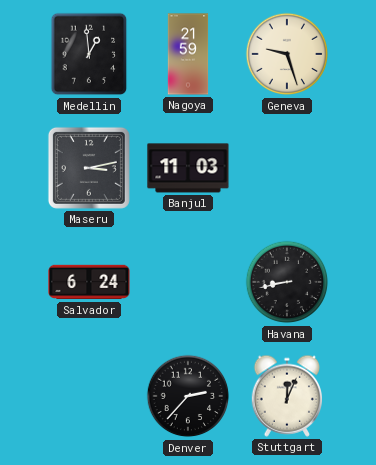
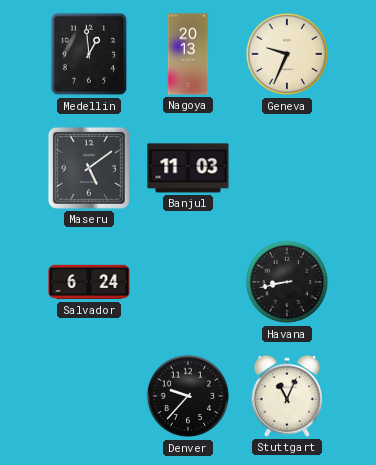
Nagoya: 21:59 -> 20:13 (188, 54)
Geneva: 9:27 -> 9:34 (287, 54)
Maseru: 3:13 -> 5:09 (89, 168)
Denver: 2:37 -> 9:37 (188, 396)
Stuttgart: 12:04 -> 11:04 (286, 396)
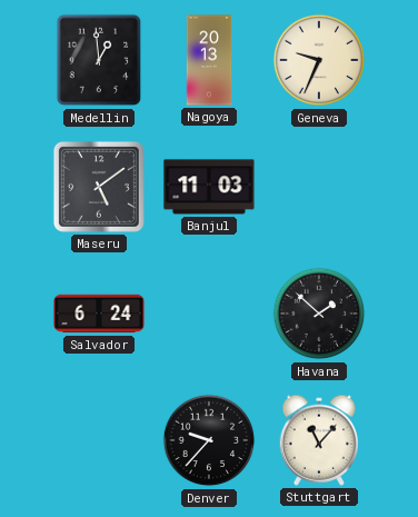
Havana: 8:43 -> 1:52 (319, 314)
Stuttgart: 11:04 -> 11:07 (318, 440)
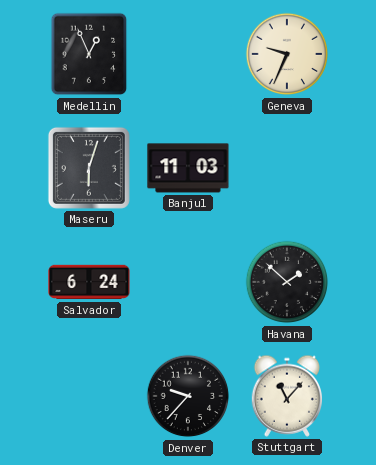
Medellin: 12:59 -> 12:56 (89, 54)
Nagoya: 20:13 -> none (209, 60)
Maseru: 5:09 -> 6:03 (89, 168)
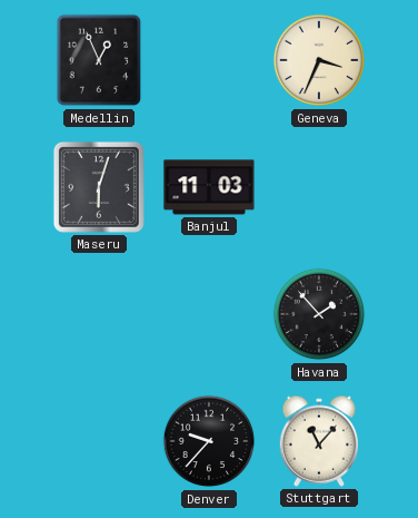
Geneva: 9:34 -> 3:34 (319, 60)
Salvador: 6:24 -> none (89, 282)
Havana: 1:52 -> 1:53 (319, 314)
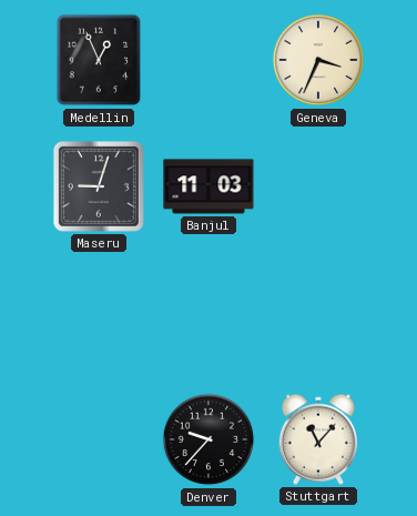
Maseru: 6:03 -> 9:03 (99, 186)
Havana: 1:53 -> none (319, 314)
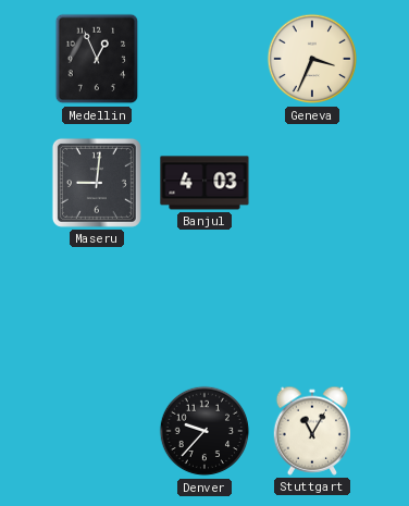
Maseru: 9:03 -> 9:01 (97, 183)
Banjul: 11:03 -> 4:03 (205, 183)
Stuttgart: 11:07 -> 11:05 (311, 431)
